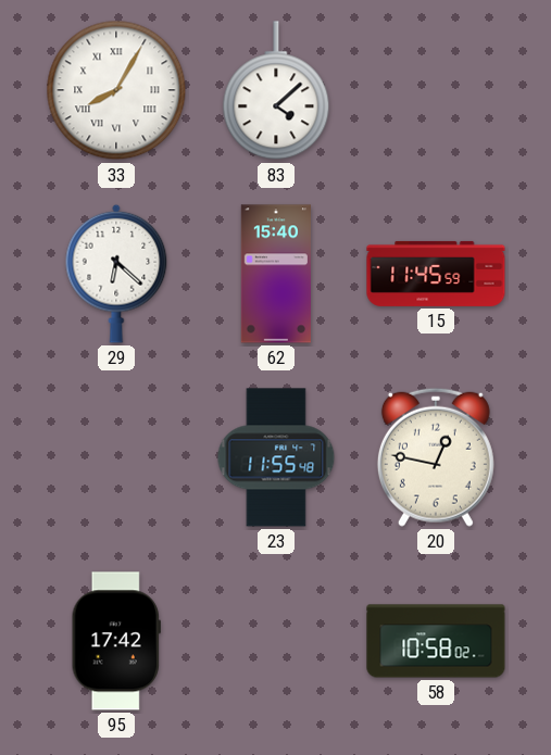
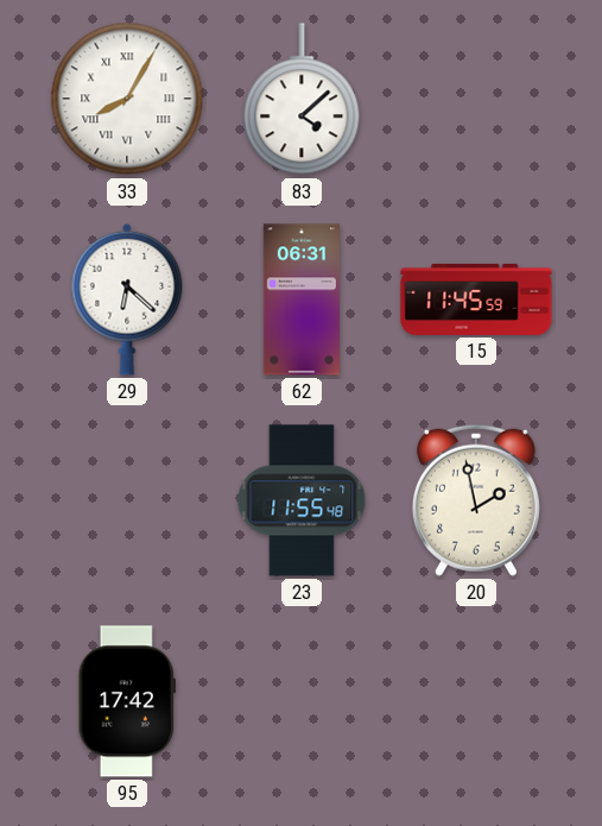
62: 15:40 -> 06:31 (302, 299)
20: 12:47 -> 1:58 (476, 500)
58: 10:58 -> none (436, 641)
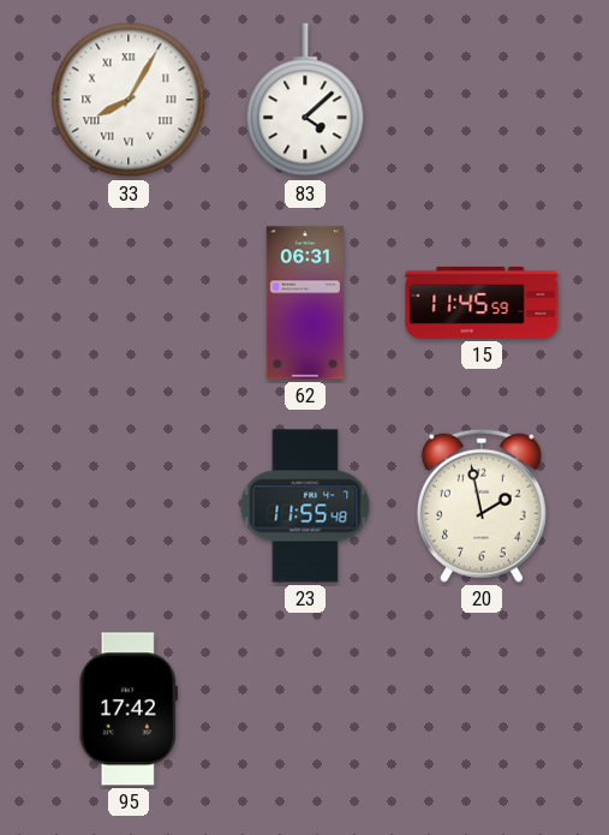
29: 6:22 -> none (127, 299)
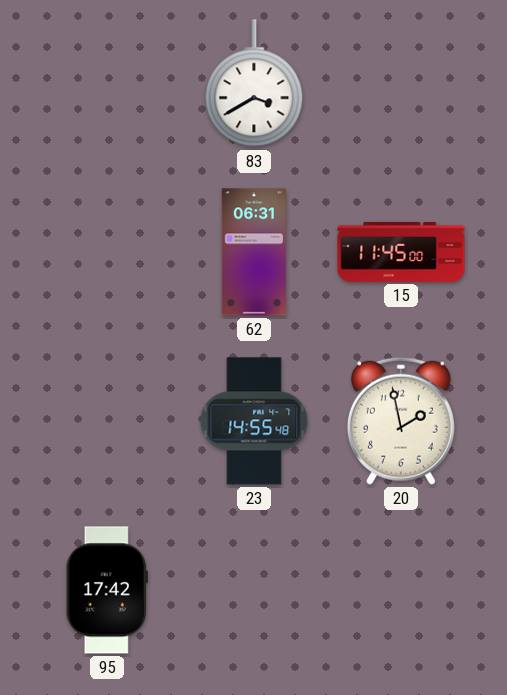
33: 8:05 -> none (129, 100)
83: 4:08 -> 3:40 (254, 84)
15: 11:45:59 -> 11:45:00 (401, 252)
23: 11:55 -> 14:55 (254, 421)
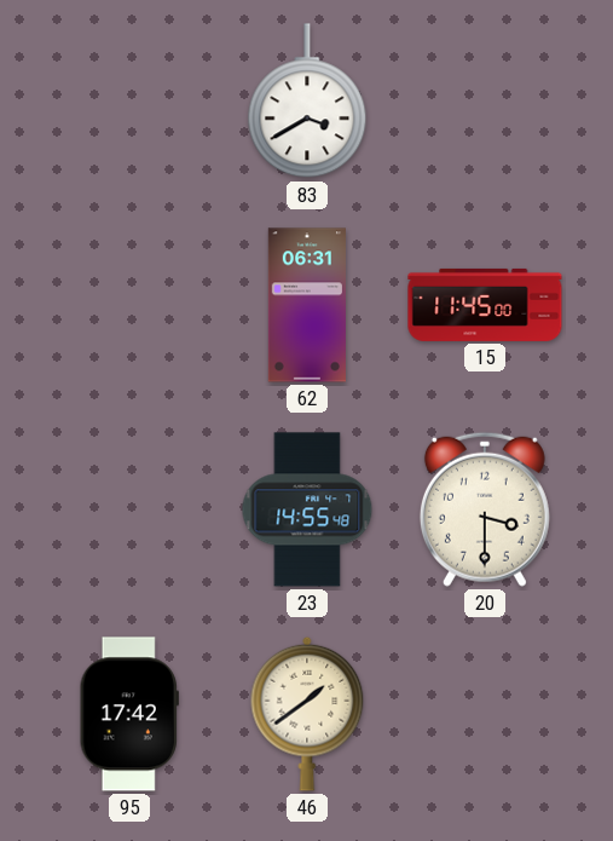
20: 1:58 -> 3:30 (485, 509)
46: none -> 1:39 (307, 714)
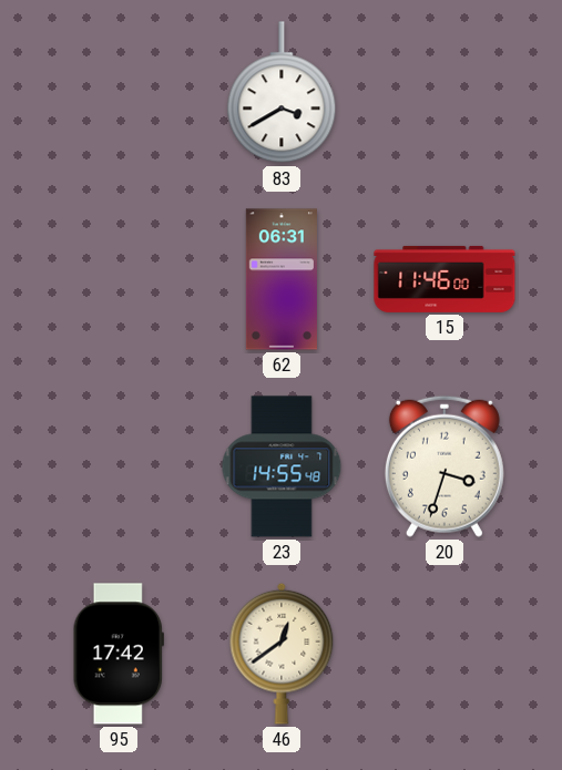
15: 11:45 -> 11:46 (445, 279)
20: 3:30 -> 3:33 (445, 466)
46: 1:39 -> 12:39 (282, 654)
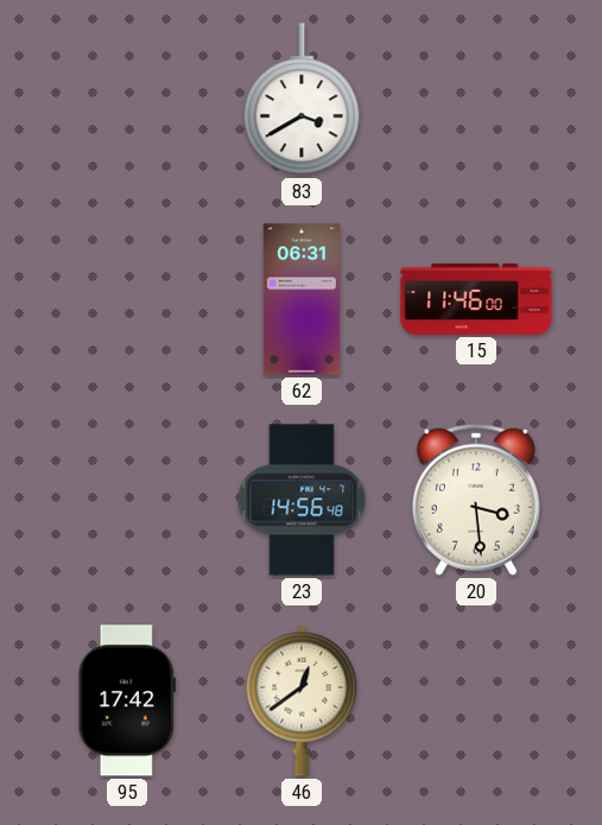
23: 14:55 -> 14:56 (302, 500)
20: 3:33 -> 3:29 (476, 500)
